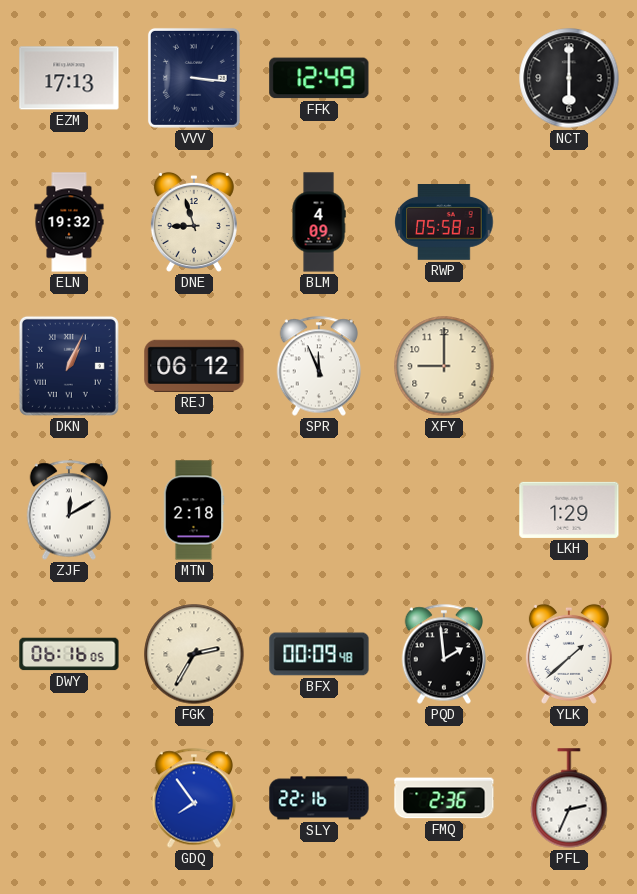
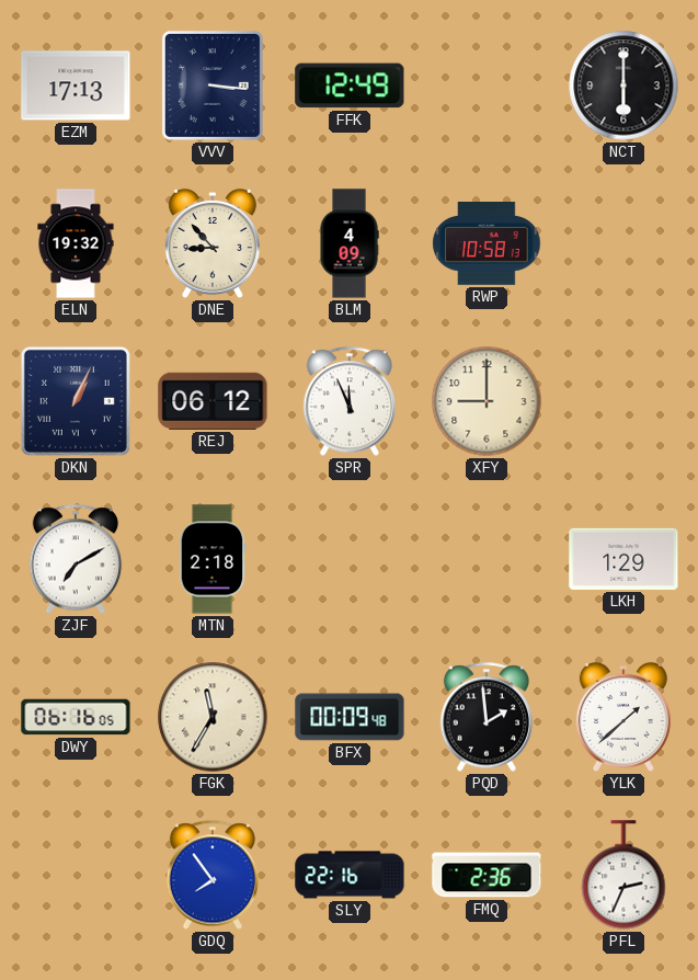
DNE: 8:57 -> 8:53 (213, 243)
RWP: 05:58 -> 10:58 (487, 244)
ZJF: 12:10 -> 7:10 (76, 559)
FGK: 2:35 -> 11:35 (213, 717)
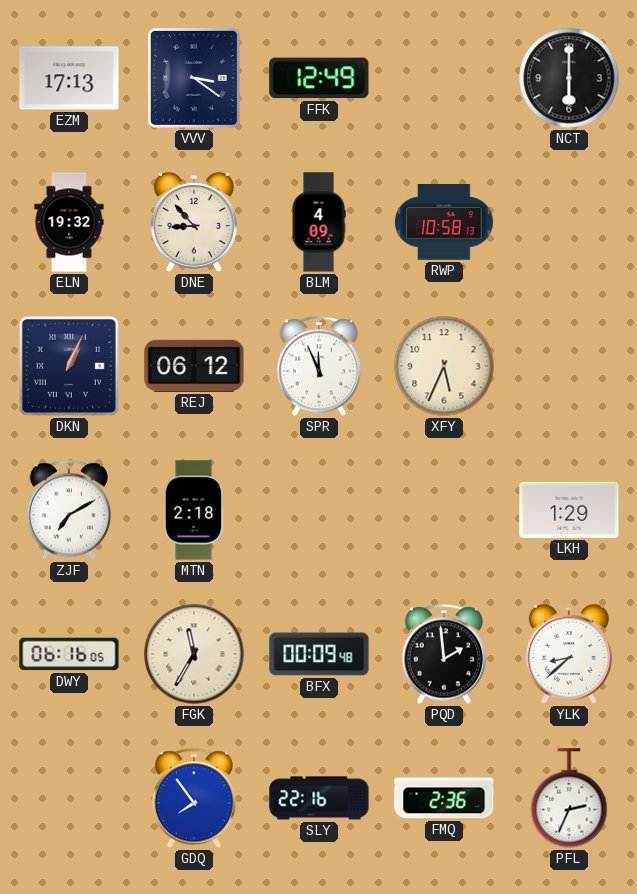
VVV: 3:16 -> 3:21 (194, 78)
XFY: 9:00 -> 5:34 (444, 366)
YLK: 1:38 -> 8:38 (569, 654)
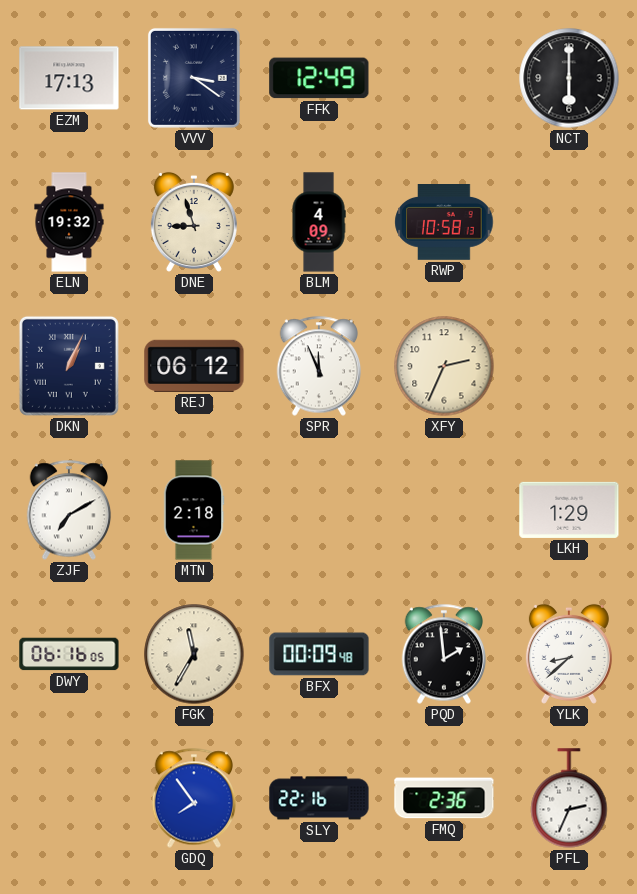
DNE: 8:53 -> 8:57 (194, 222)
XFY: 5:34 -> 2:34 (444, 366)
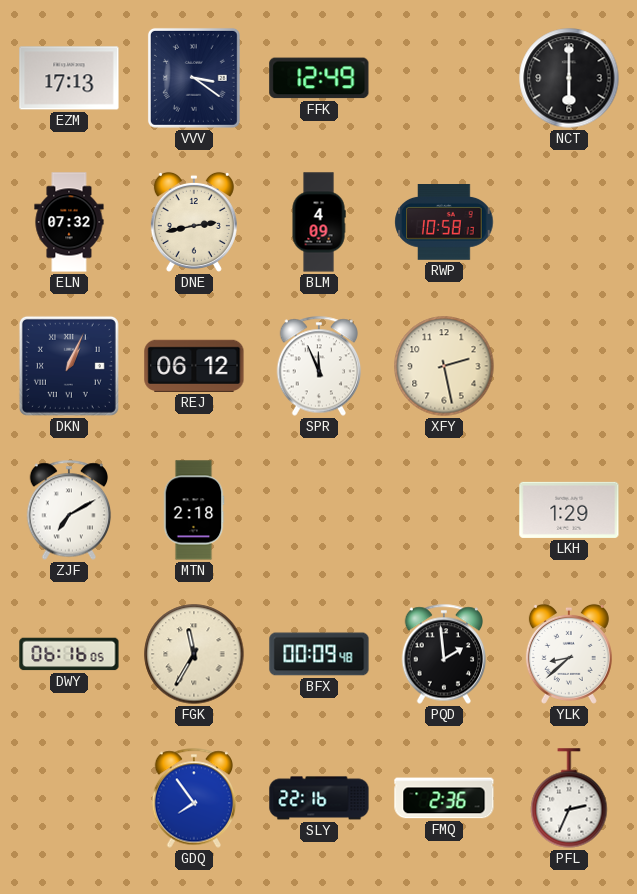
ELN: 19:32 -> 07:32 (69, 222)
DNE: 8:57 -> 2:43 (194, 222)
XFY: 2:34 -> 2:28 (444, 366)
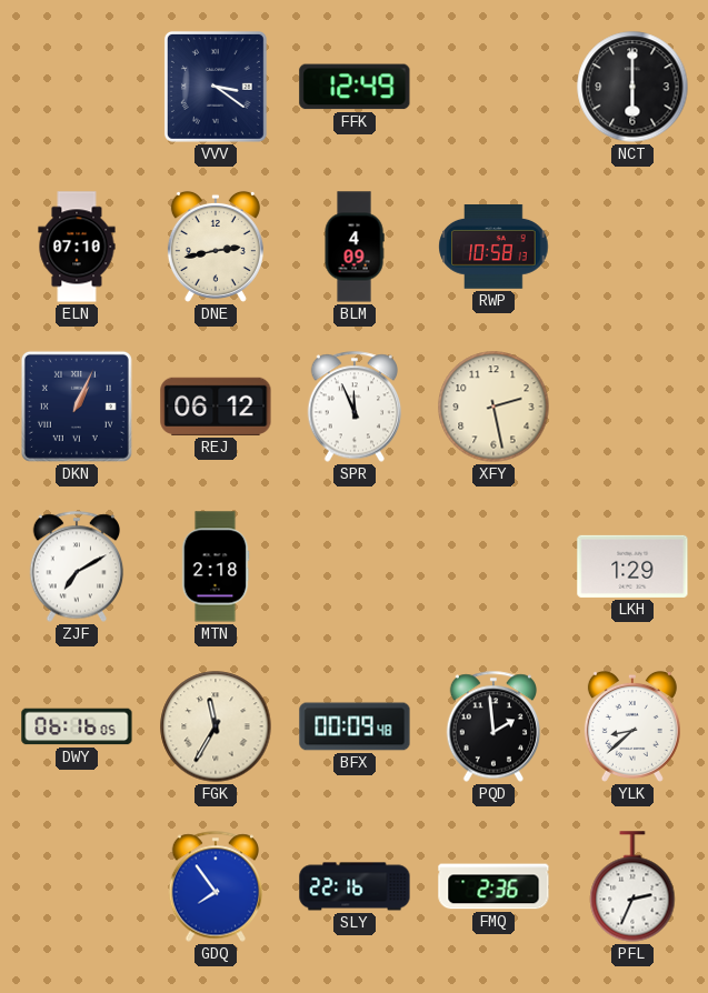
EZM: 17:13 -> none (69, 78)
ELN: 07:32 -> 07:10 (77, 247)
